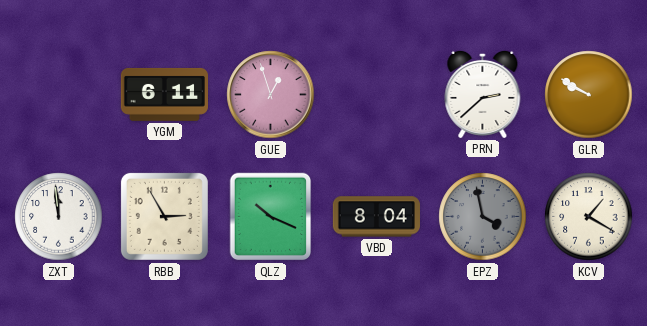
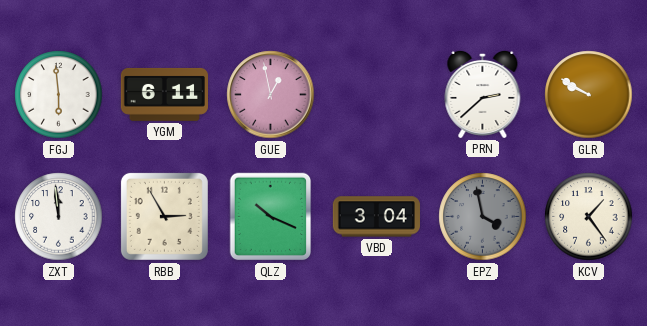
FGJ: none -> 5:59 (59, 95)
GUE: 12:57 -> 12:58 (271, 95)
VBD: 8:04 -> 3:04 (376, 217)
KCV: 1:20 -> 1:24 (589, 217)
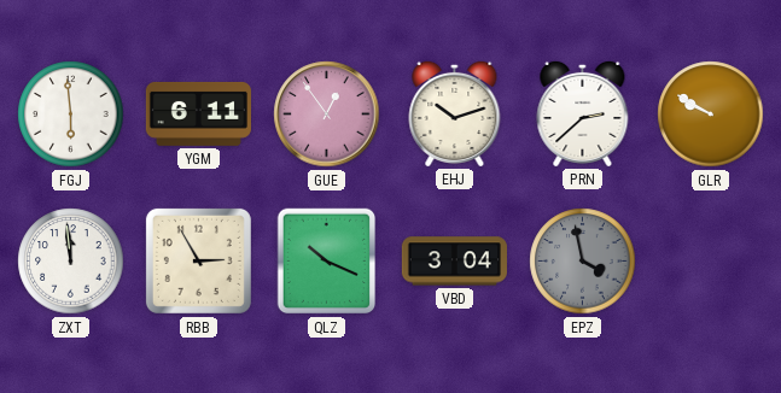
GUE: 12:58 -> 12:54 (327, 115)
EHJ: none -> 10:12 (455, 113)
KCV: 1:24 -> none (589, 217)
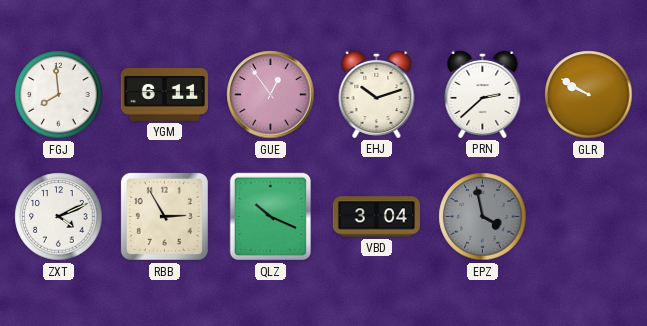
FGJ: 5:59 -> 7:59 (59, 95)
ZXT: 11:59 -> 4:11 (59, 217)
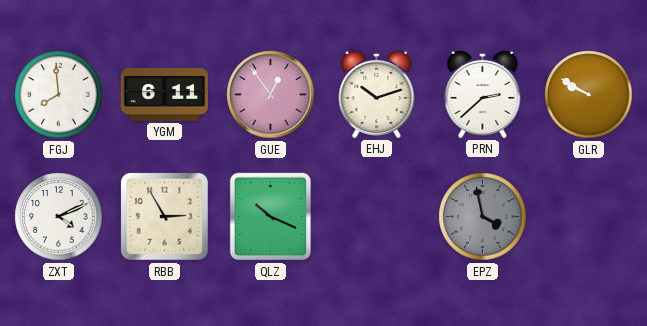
VBD: 3:04 -> none (376, 217)
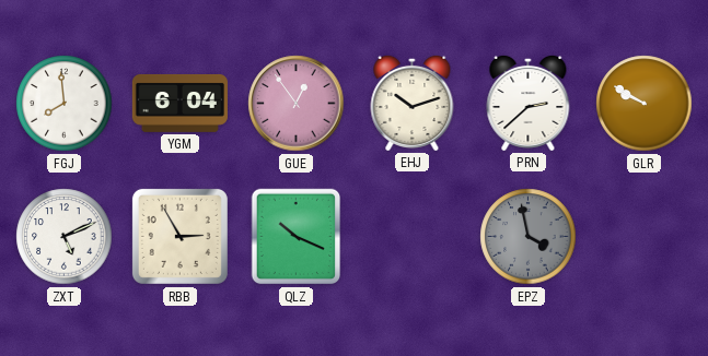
YGM: 6:11 -> 6:04 (179, 103)
ZXT: 4:11 -> 5:11 (65, 237)
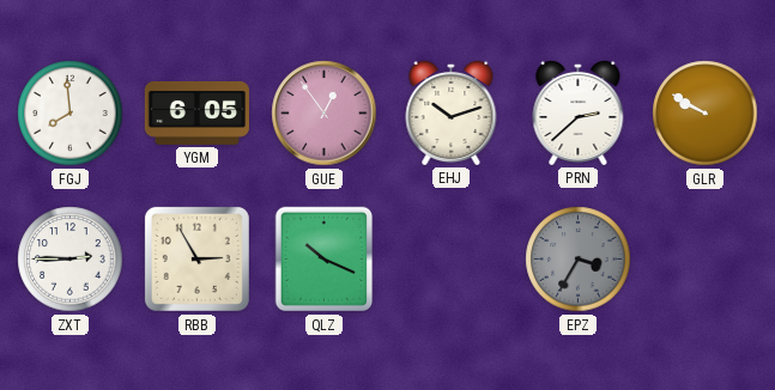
YGM: 6:04 -> 6:05 (196, 112)
ZXT: 5:11 -> 2:45 (71, 260)
EPZ: 3:58 -> 3:35 (579, 260)
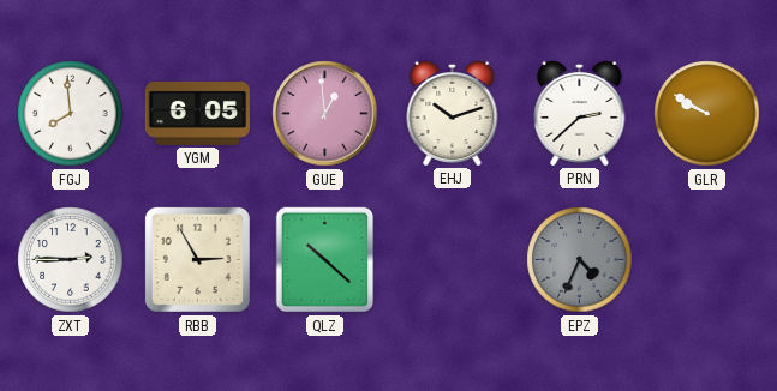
GUE: 12:54 -> 12:59 (325, 114)
QLZ: 10:19 -> 10:22 (325, 260)
EPZ: 3:35 -> 4:34 (580, 260)
